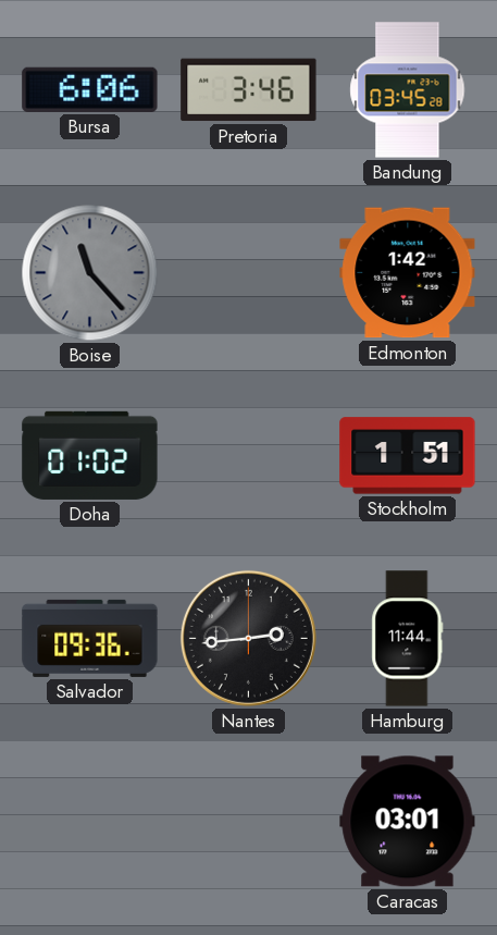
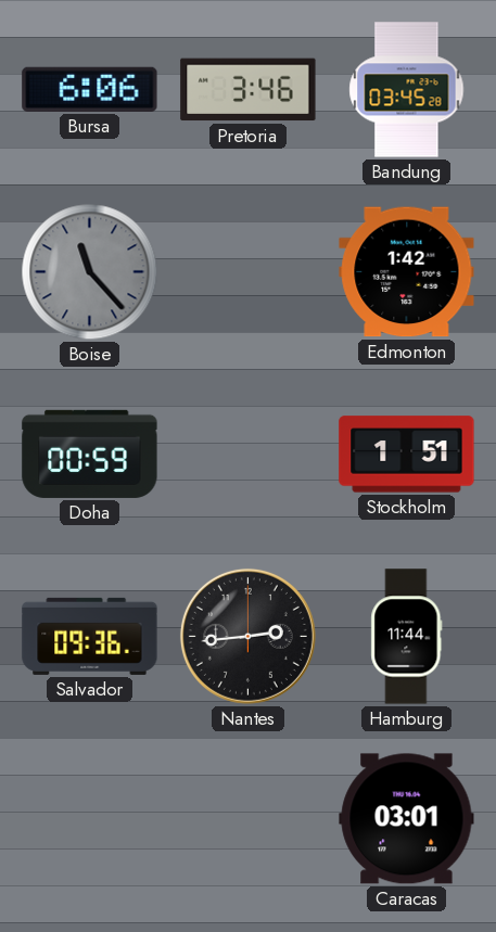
Doha: 01:02 -> 00:59 (90, 454)
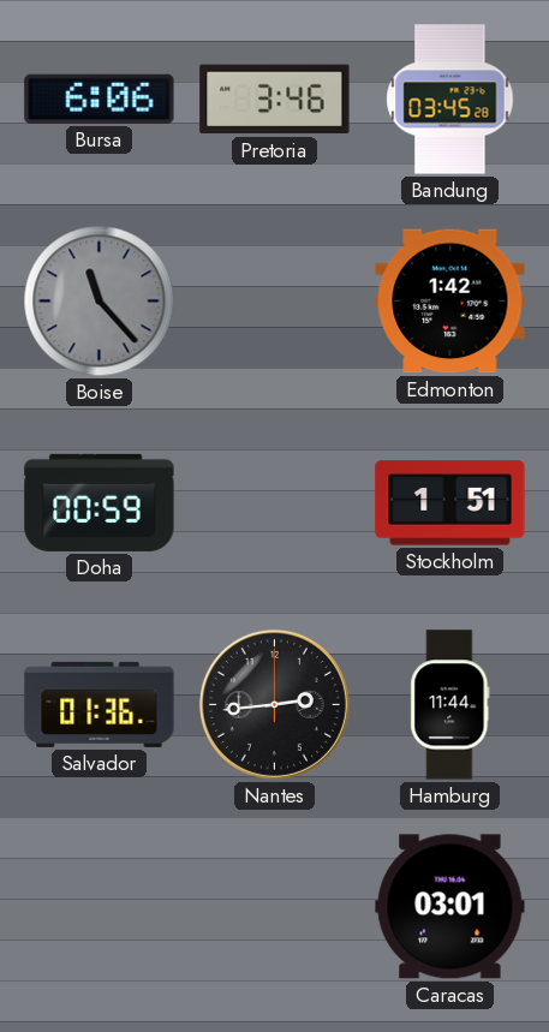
Salvador: 09:36 -> 01:36 (100, 704)
